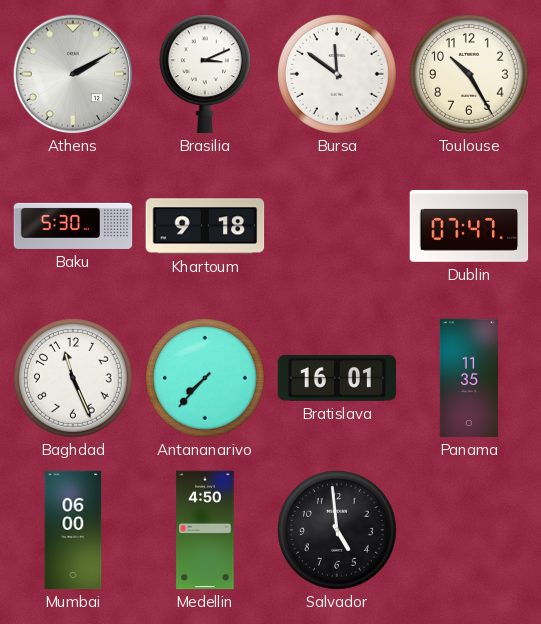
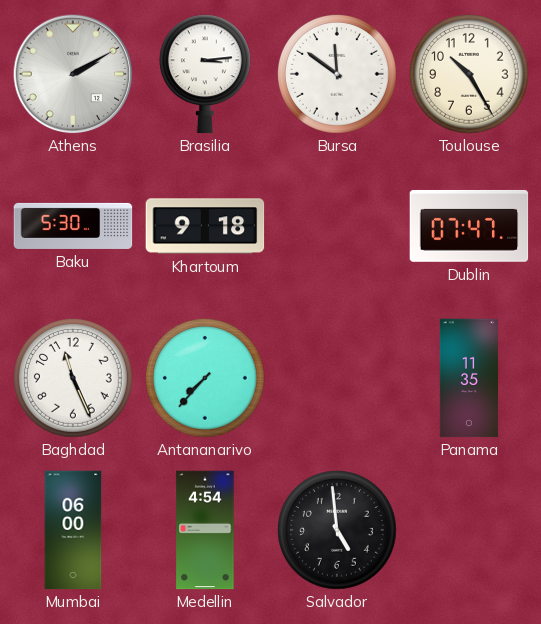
Brasilia: 3:11 -> 3:14 (205, 74)
Bratislava: 16:01 -> none (337, 378)
Medellin: 4:50 -> 4:54 (205, 530)
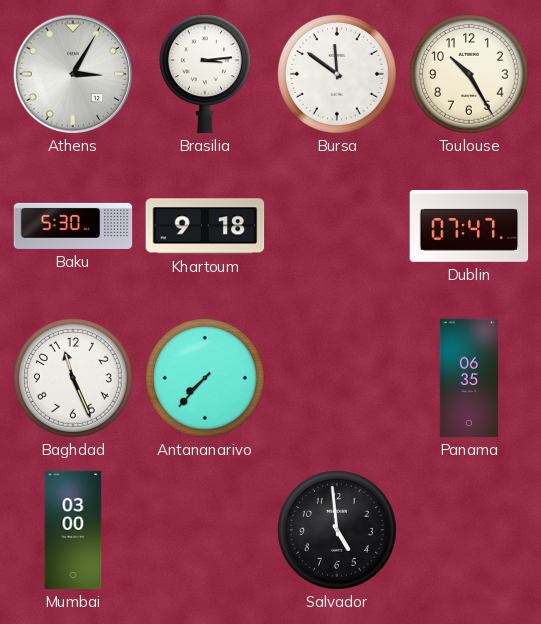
Athens: 2:10 -> 3:05 (73, 74)
Panama: 11:35 -> 06:35 (469, 378)
Mumbai: 06:00 -> 03:00 (73, 530)
Medellin: 4:54 -> none (205, 530)
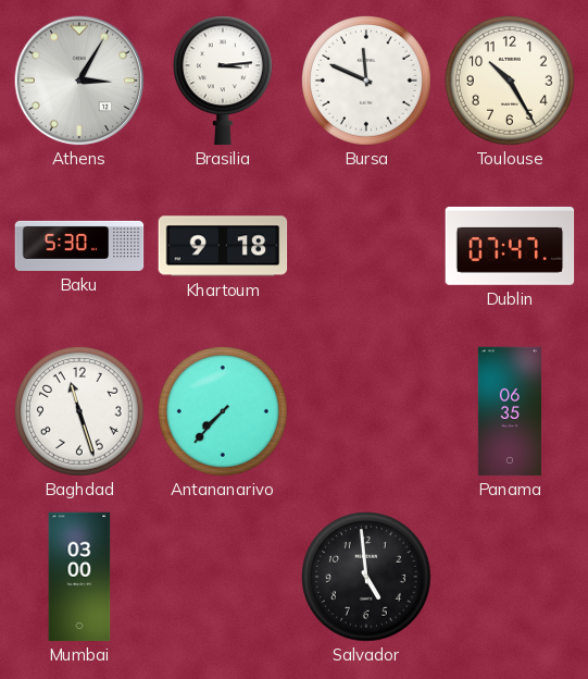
Bursa: 11:51 -> 11:49 (367, 82)
Baghdad: 11:26 -> 11:27 (80, 412)
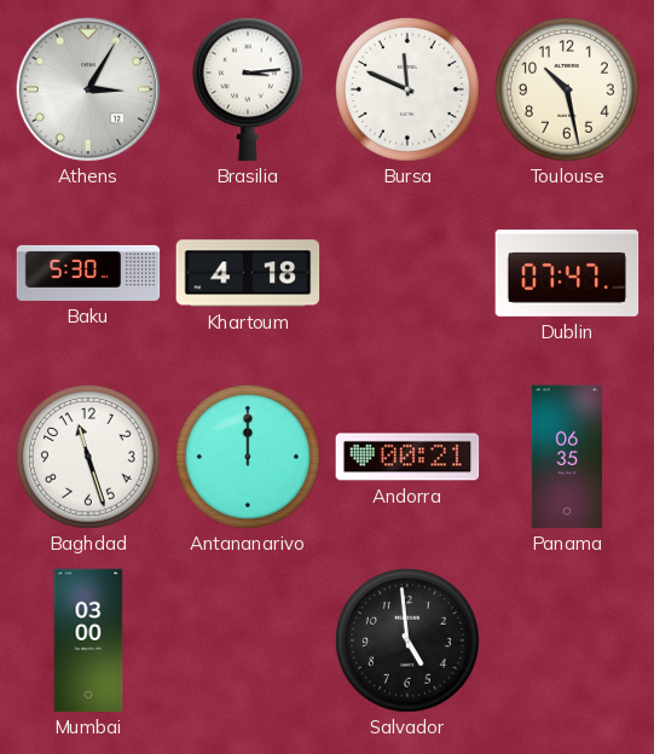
Toulouse: 10:25 -> 10:28 (568, 91)
Khartoum: 9:18 -> 4:18 (248, 273)
Antananarivo: 7:37 -> 12:00 (249, 458)
Andorra: none -> 00:21 (407, 457)
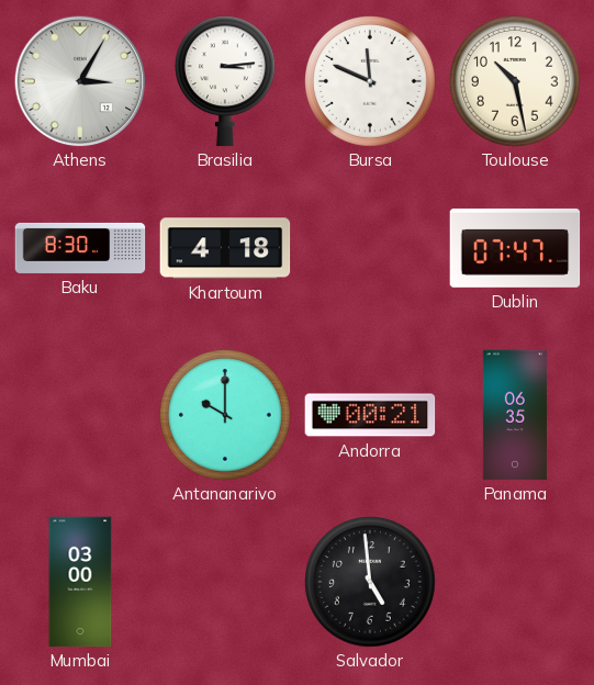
Baku: 5:30 -> 8:30 (80, 248)
Baghdad: 11:27 -> none (89, 458)
Antananarivo: 12:00 -> 10:00 (226, 416)
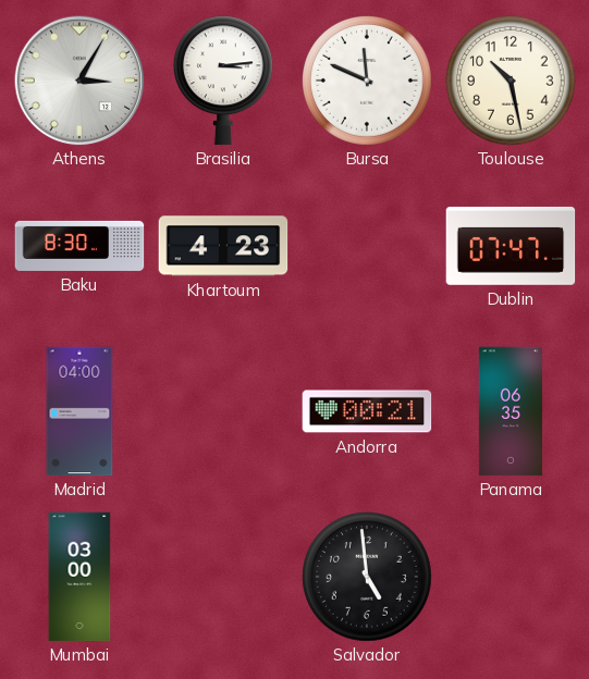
Khartoum: 4:18 -> 4:23 (223, 246)
Madrid: none -> 04:00 (79, 411)
Antananarivo: 10:00 -> none (226, 416)
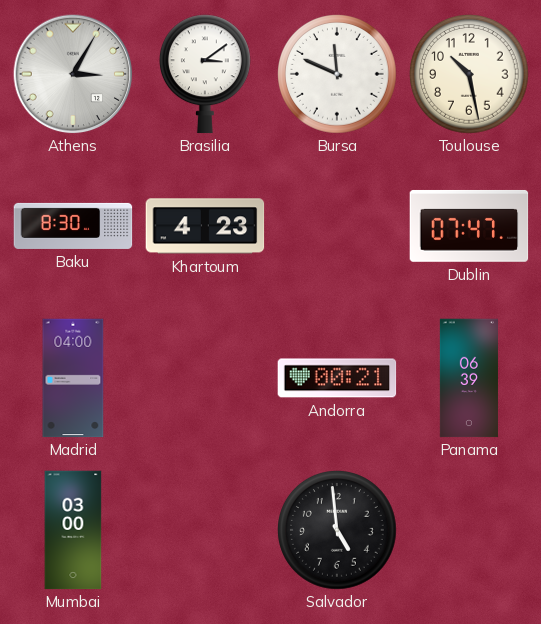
Brasilia: 3:14 -> 3:09 (205, 74)
Panama: 06:35 -> 06:39 (469, 378)
